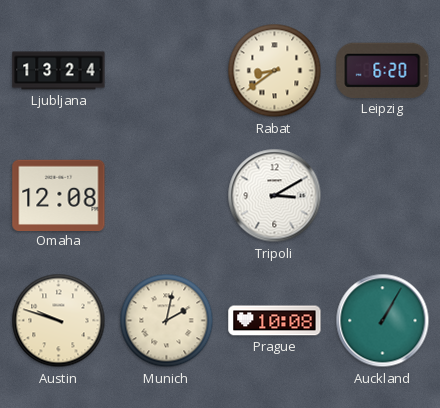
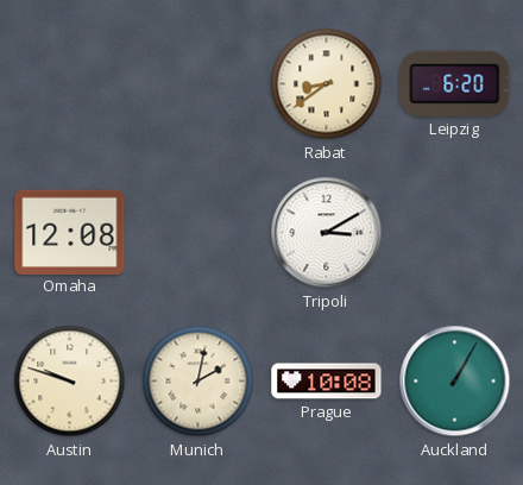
Ljubljana: 13:24 -> none (59, 71)
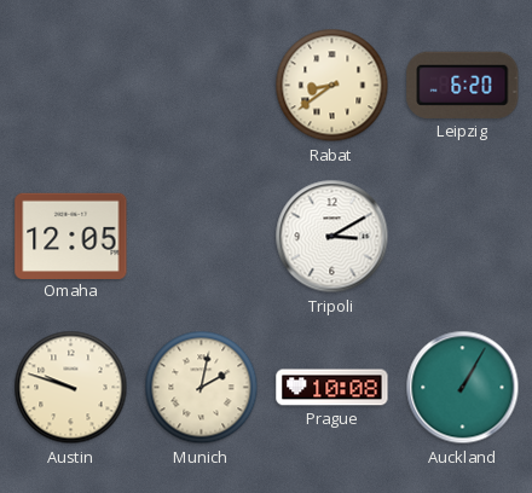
Omaha: 12:08 -> 12:05 (71, 236)
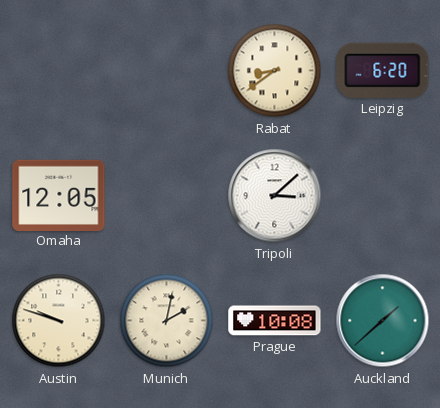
Tripoli: 3:10 -> 3:08 (275, 196)
Auckland: 1:05 -> 1:38 (383, 321)
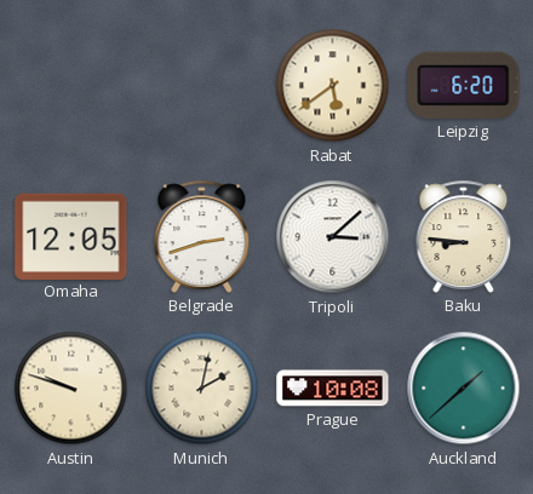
Rabat: 8:39 -> 5:39 (333, 86)
Belgrade: none -> 2:42 (202, 236)
Baku: none -> 8:46 (464, 236)
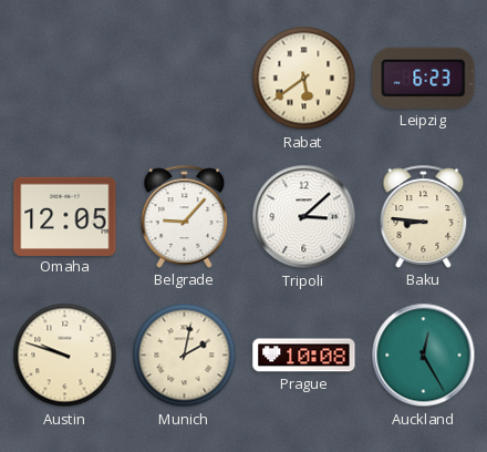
Leipzig: 6:20 -> 6:23 (424, 78)
Belgrade: 2:42 -> 9:07 (185, 216)
Auckland: 1:38 -> 12:25 (424, 356)
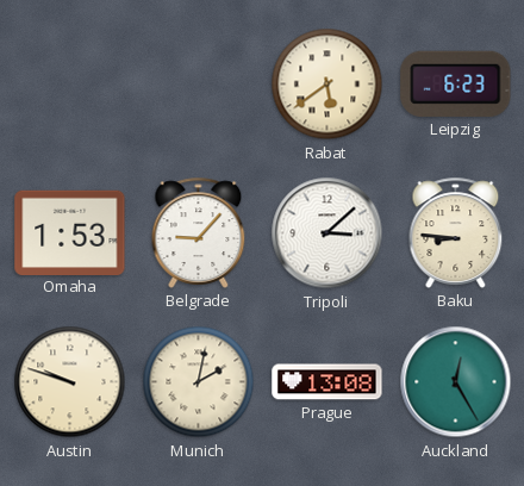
Omaha: 12:05 -> 1:53 (70, 232)
Prague: 10:08 -> 13:08 (327, 382)
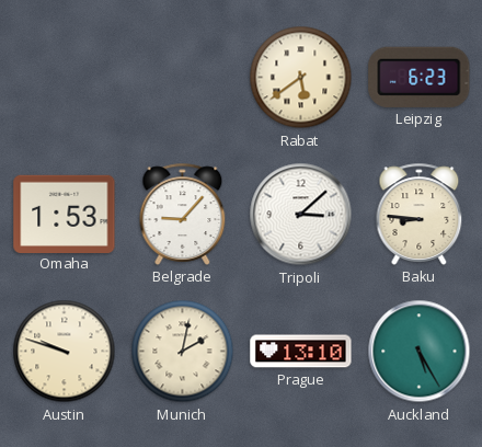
Prague: 13:08 -> 13:10 (301, 352)
Auckland: 12:25 -> 5:25 (420, 352)
